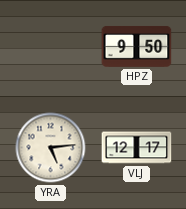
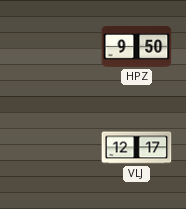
YRA: 5:14 -> none (51, 148)
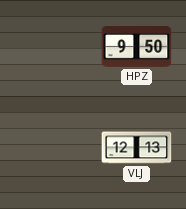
VLJ: 12:17 -> 12:13 (137, 148)
